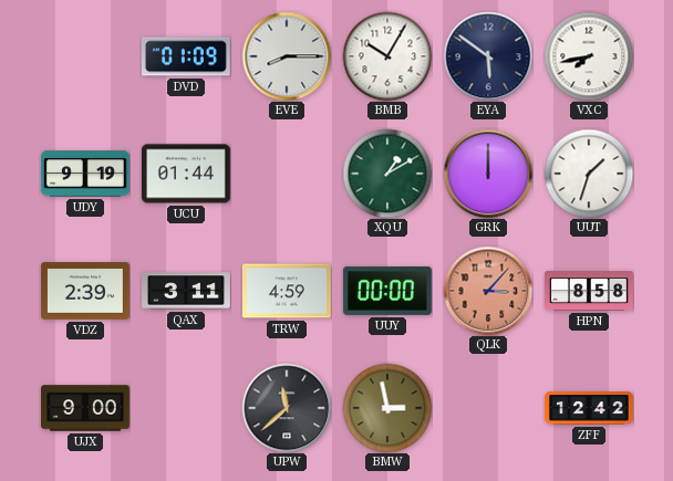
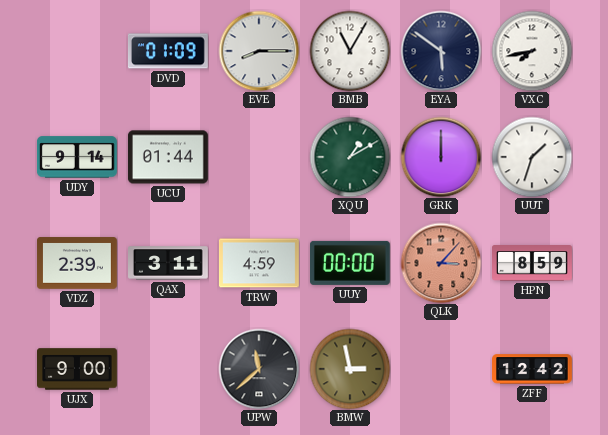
BMB: 10:05 -> 11:05 (350, 51)
UDY: 9:19 -> 9:14 (77, 157)
HPN: 8:58 -> 8:59 (533, 263)
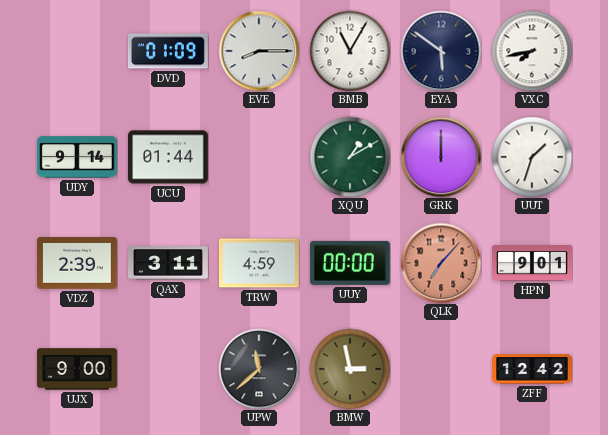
QLK: 3:07 -> 7:07 (441, 263)
HPN: 8:59 -> 9:01 (533, 263)
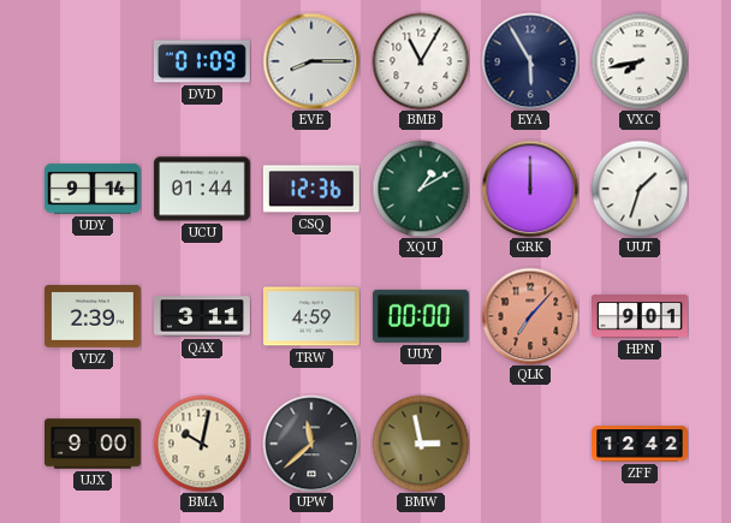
EYA: 5:51 -> 5:55 (530, 61)
CSQ: none -> 12:36 (311, 189)
BMA: none -> 10:02 (202, 444)
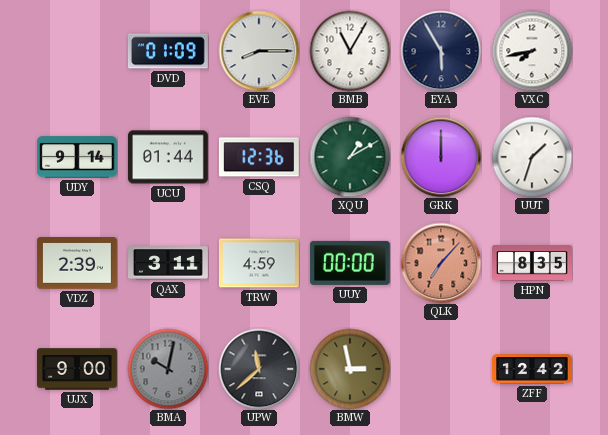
HPN: 9:01 -> 8:35 (533, 263)
BMA dial: cream -> grey (168, 369)
